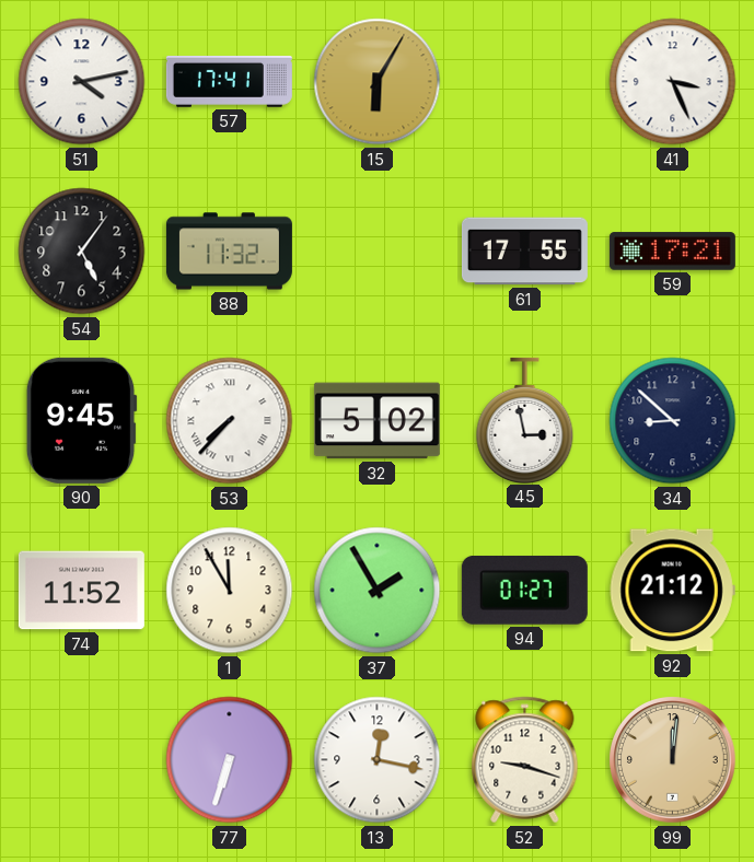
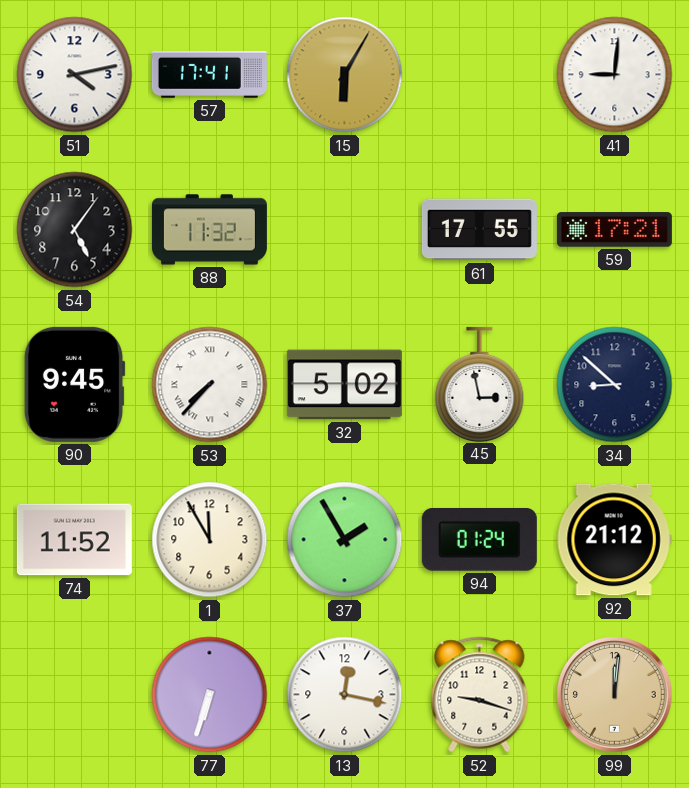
41: 3:26 -> 9:01 (615, 75)
94: 01:27 -> 01:24 (479, 540)
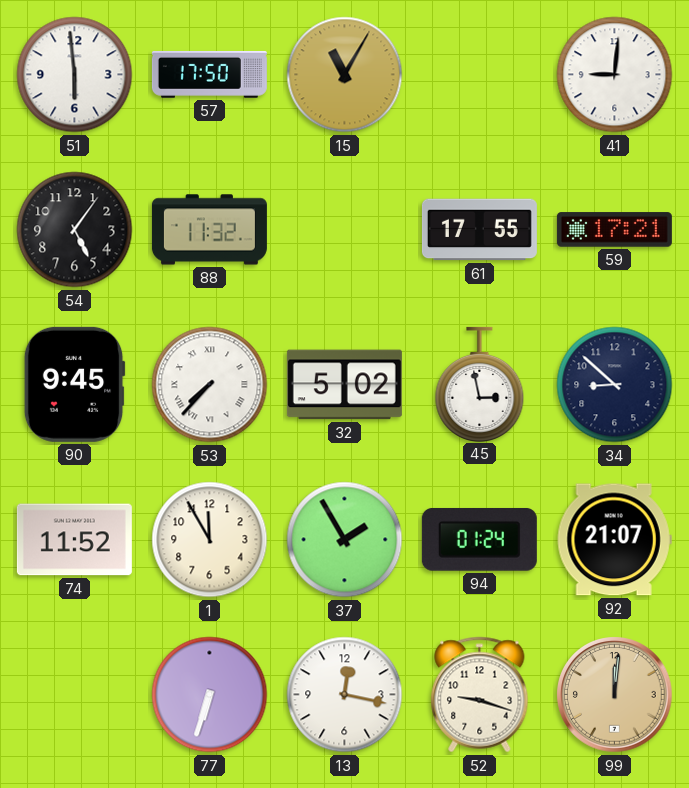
51: 4:13 -> 5:59 (75, 75)
57: 17:41 -> 17:50 (209, 74)
15: 6:05 -> 11:05 (345, 75)
92: 21:12 -> 21:07 (614, 540)
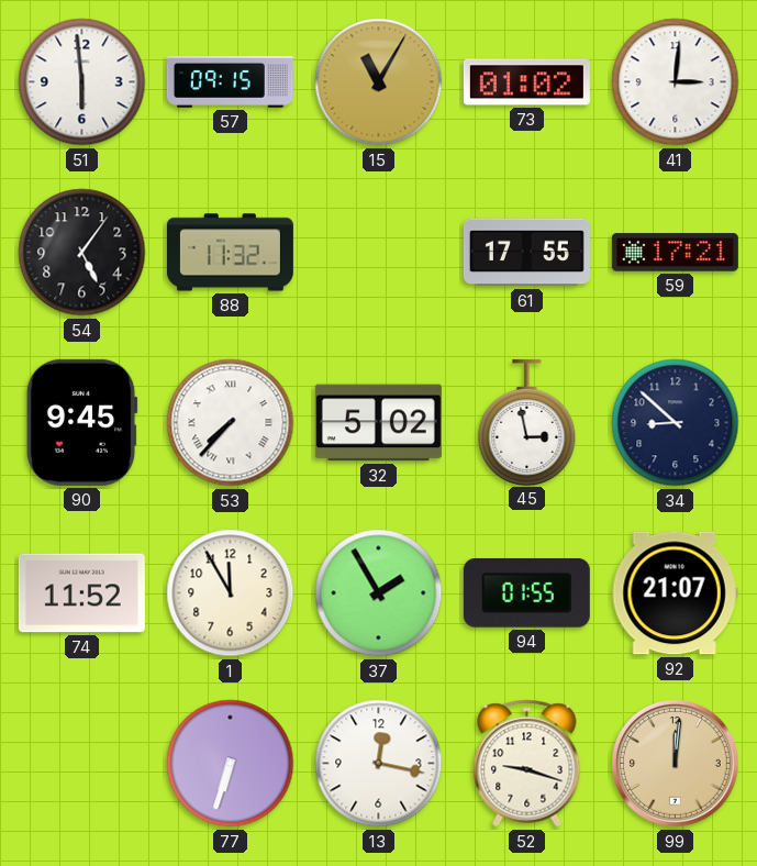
57: 17:50 -> 09:15 (230, 81)
73: none -> 01:02 (526, 82)
41: 9:01 -> 3:01 (676, 82)
94: 01:24 -> 01:55 (526, 593)
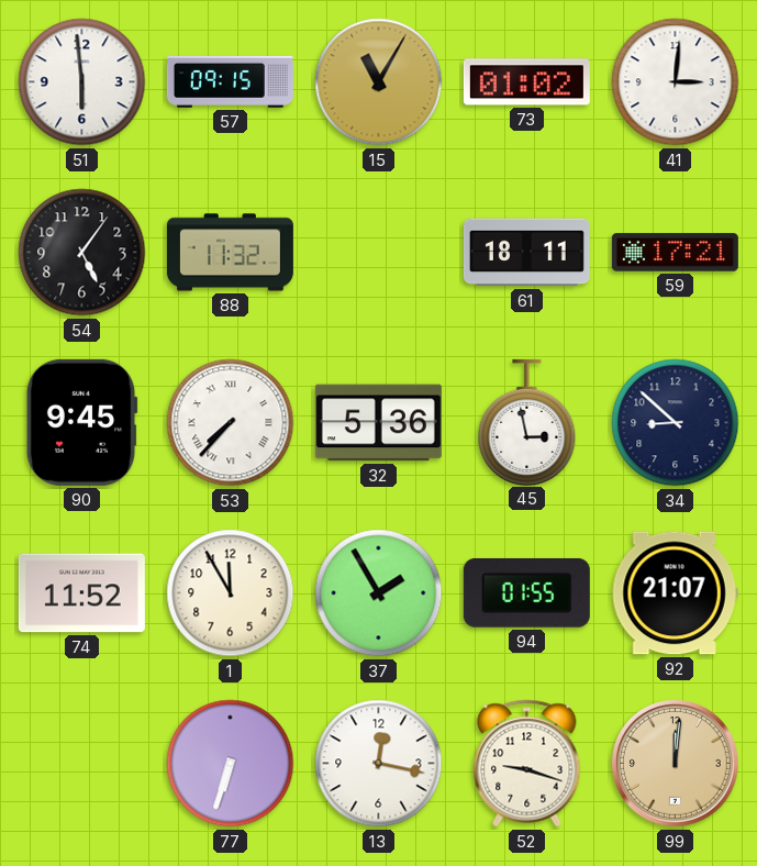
61: 17:55 -> 18:11 (526, 253)
32: 5:02 -> 5:36 (378, 423)
